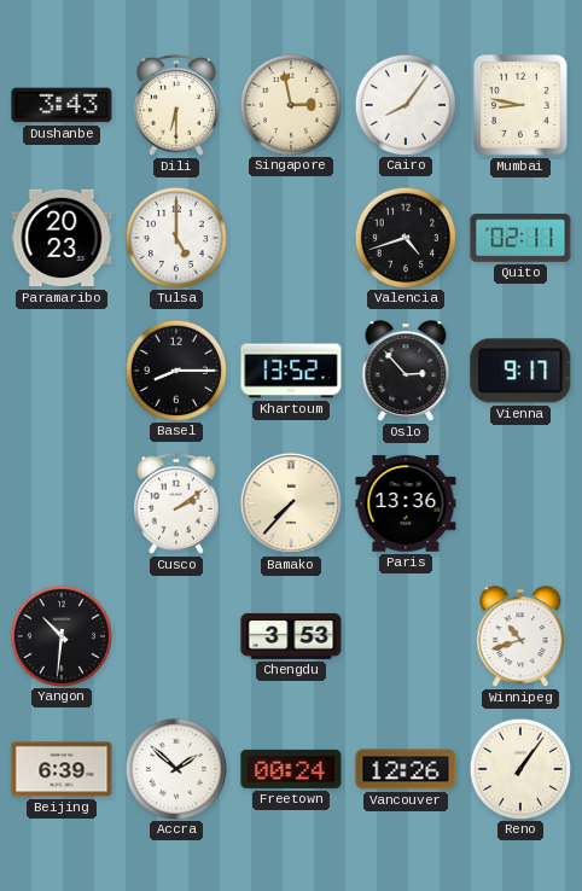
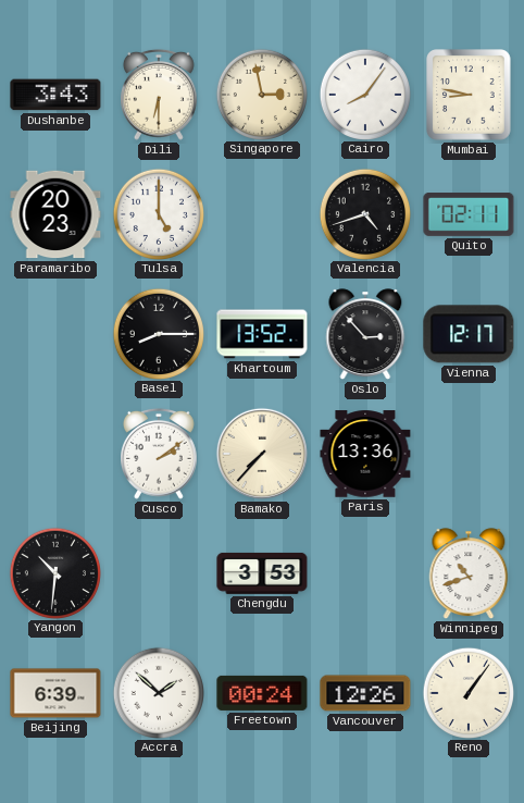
Vienna: 9:17 -> 12:17 (469, 334)
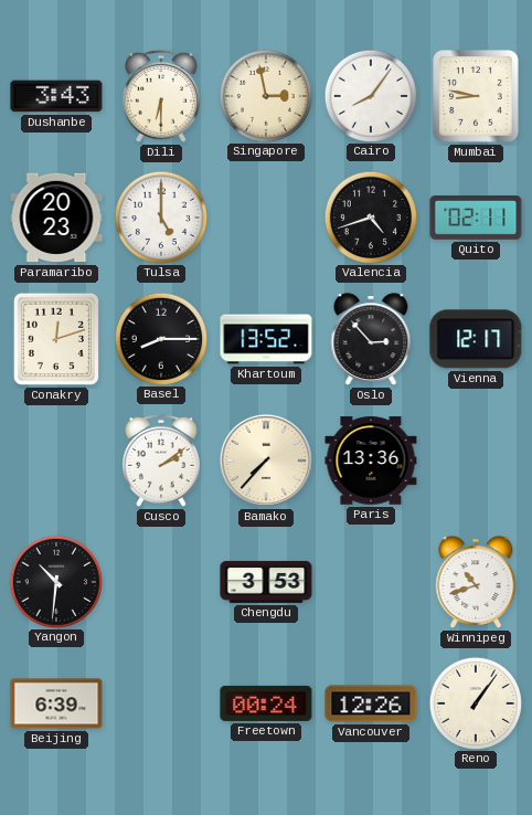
Conakry: none -> 12:12 (56, 339)
Accra: 1:52 -> none (158, 692)
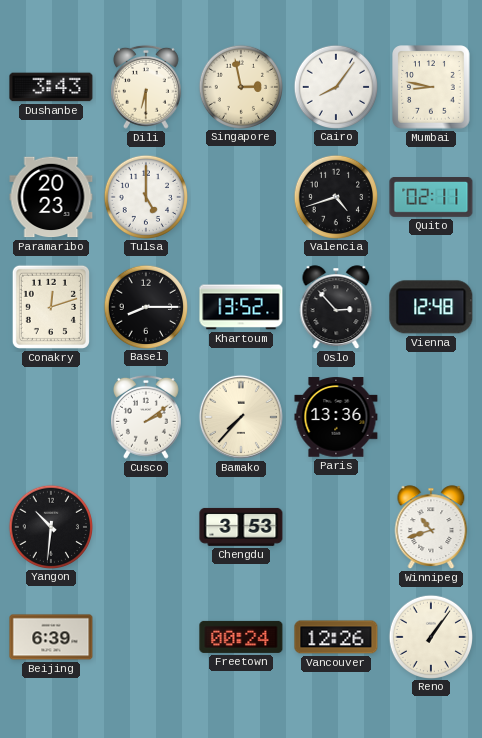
Vienna: 12:17 -> 12:48 (431, 307)
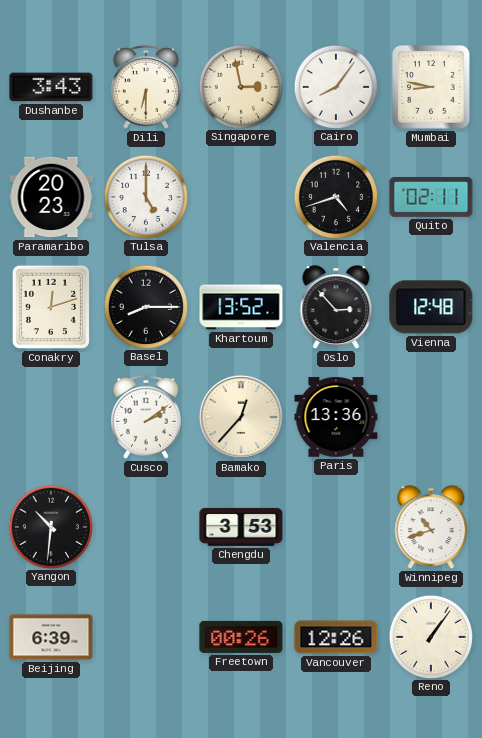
Bamako: 7:37 -> 12:37 (241, 417)
Freetown: 00:24 -> 00:26 (241, 637)
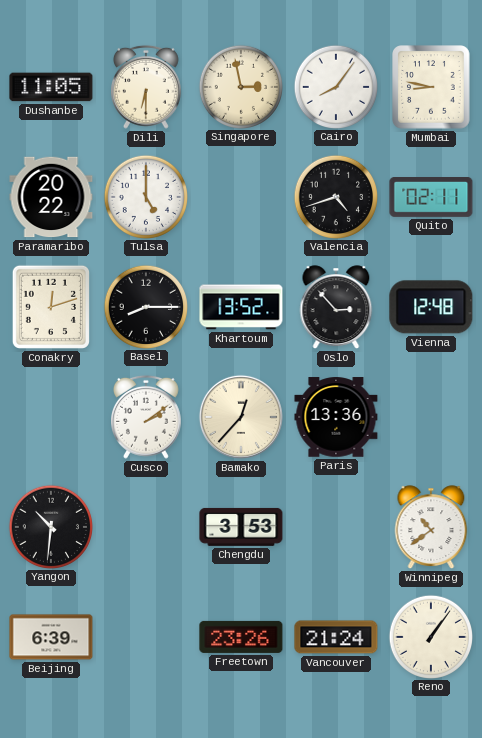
Dushanbe: 3:43 -> 11:05 (51, 87)
Paramaribo: 20:23 -> 20:22 (51, 197)
Winnipeg: 10:42 -> 10:39 (431, 527)
Freetown: 00:26 -> 23:26 (241, 637)
Vancouver: 12:26 -> 21:24 (336, 637)
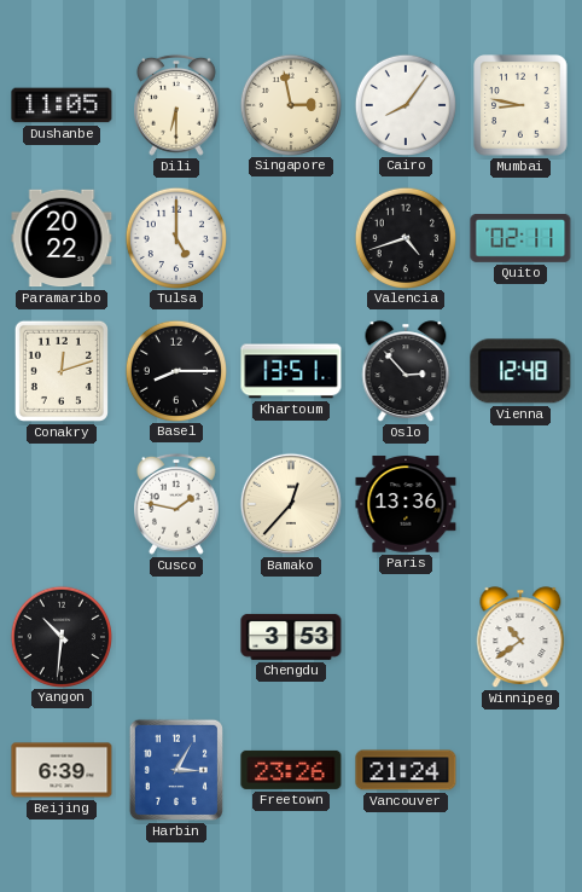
Khartoum: 13:52 -> 13:51 (291, 371)
Cusco: 2:09 -> 1:47 (177, 504)
Harbin: none -> 3:05 (176, 770)
Reno: 1:06 -> none (430, 636)
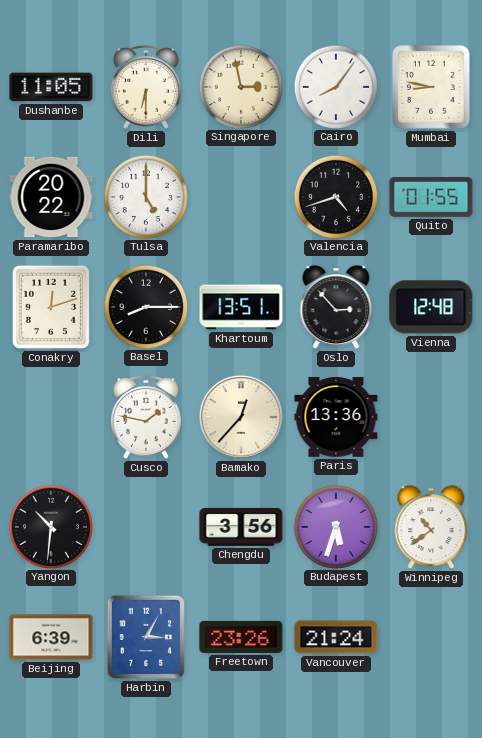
Quito: 02:11 -> 01:55 (431, 198)
Chengdu: 3:53 -> 3:56 (241, 527)
Budapest: none -> 5:33 (335, 526)
